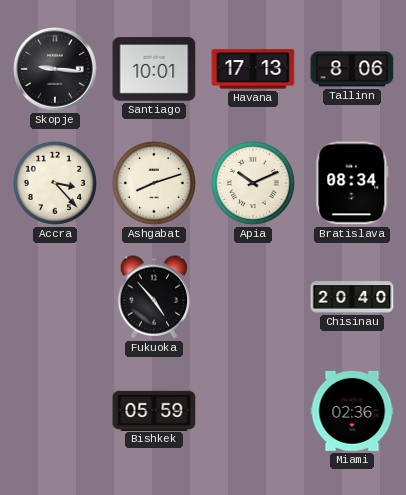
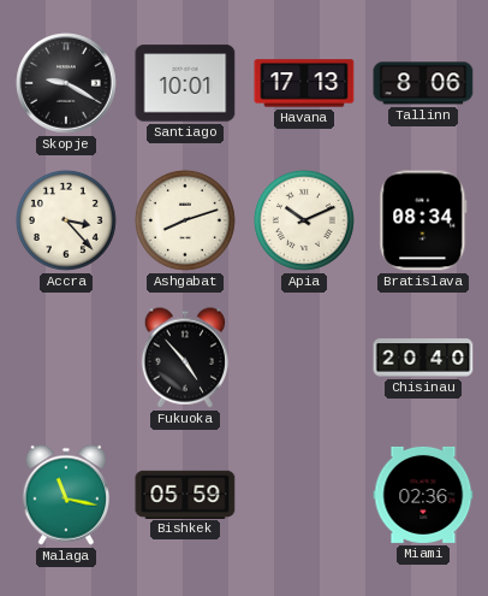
Skopje: 9:16 -> 9:20 (66, 83)
Malaga: none -> 11:17 (66, 495)
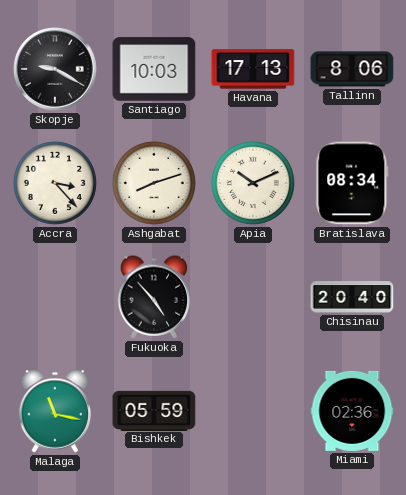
Santiago: 10:01 -> 10:03 (154, 69)
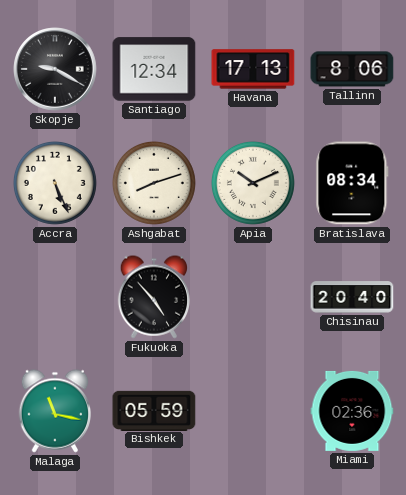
Santiago: 10:03 -> 12:34 (154, 69)
Accra: 3:23 -> 5:26 (55, 183)
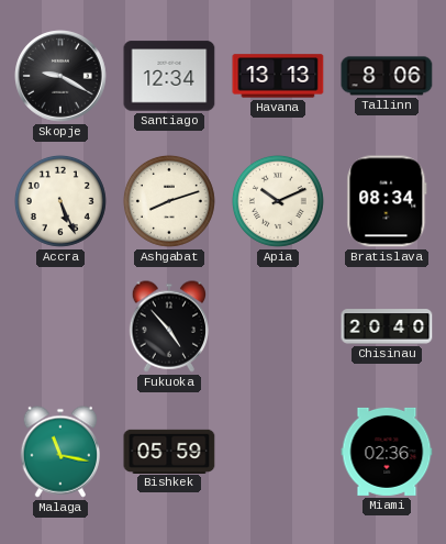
Havana: 17:13 -> 13:13 (278, 76)
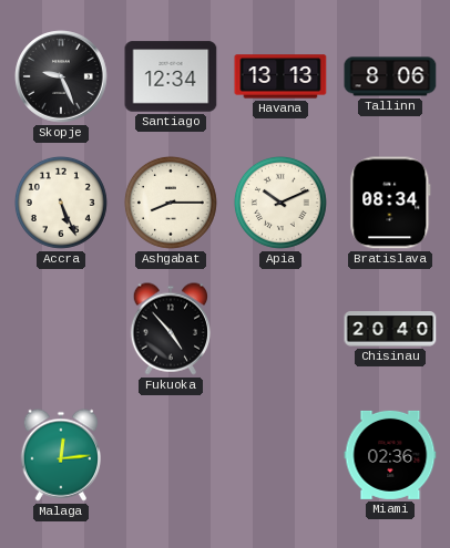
Skopje: 9:20 -> 9:26 (61, 76)
Ashgabat: 8:12 -> 8:15 (171, 203)
Malaga: 11:17 -> 12:14 (61, 455)
Bishkek: 05:59 -> none (169, 451)
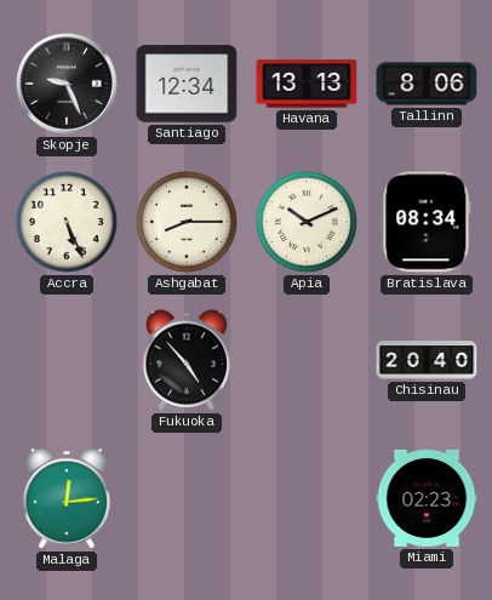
Miami: 02:36 -> 02:23 (427, 498)
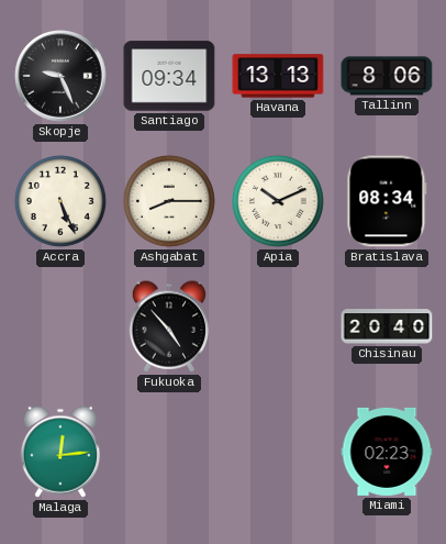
Santiago: 12:34 -> 09:34 (169, 76)
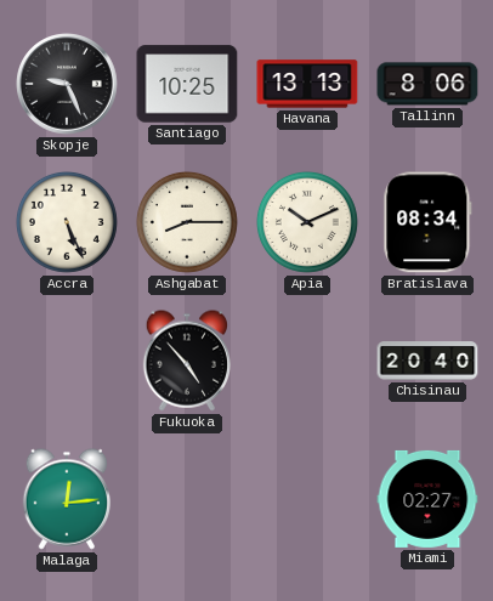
Santiago: 09:34 -> 10:25 (187, 84)
Miami: 02:23 -> 02:27 (427, 499)
